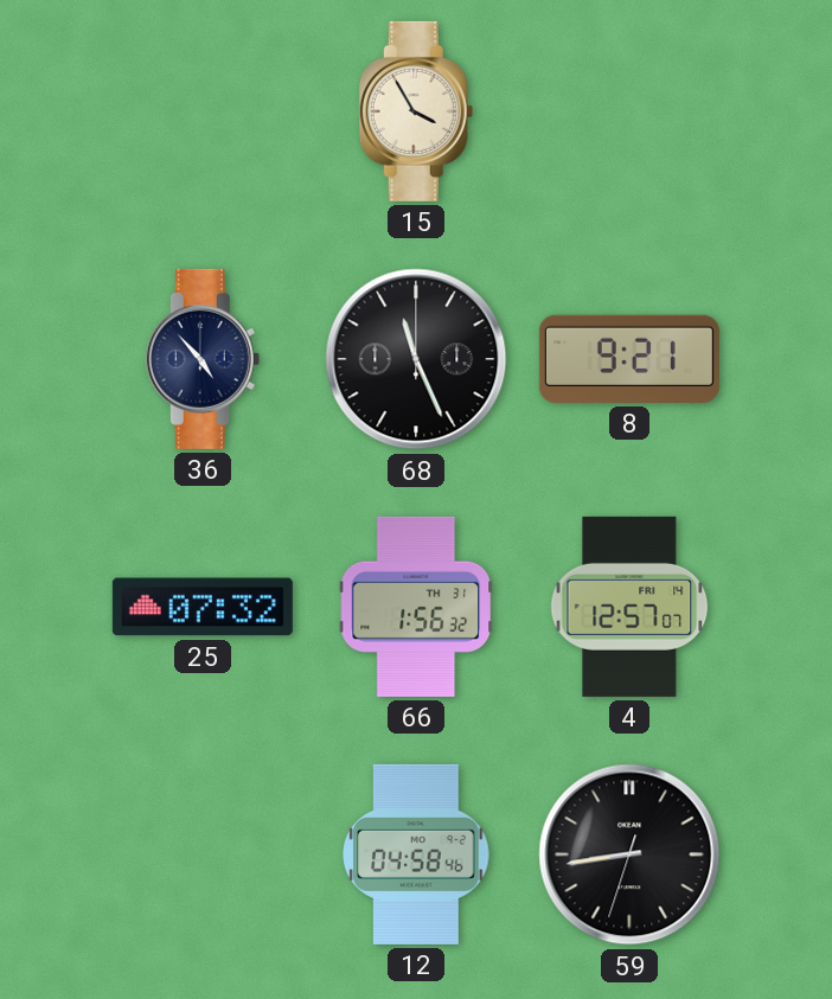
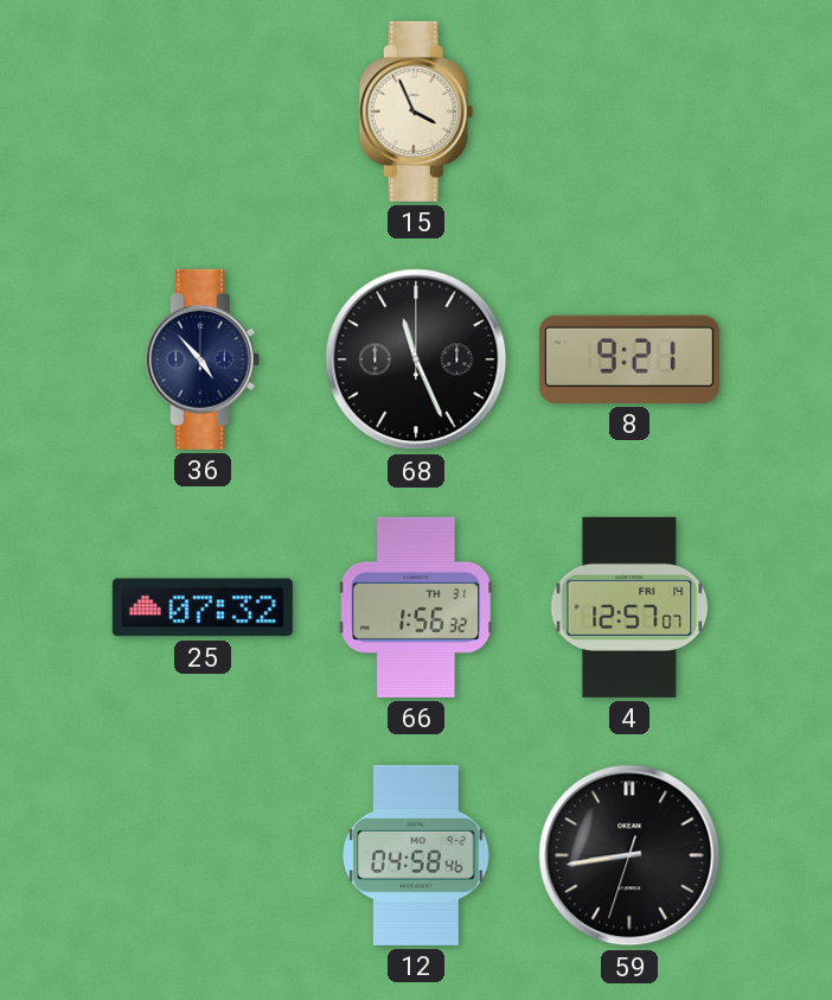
15: 3:55 -> 3:56 (416, 112)
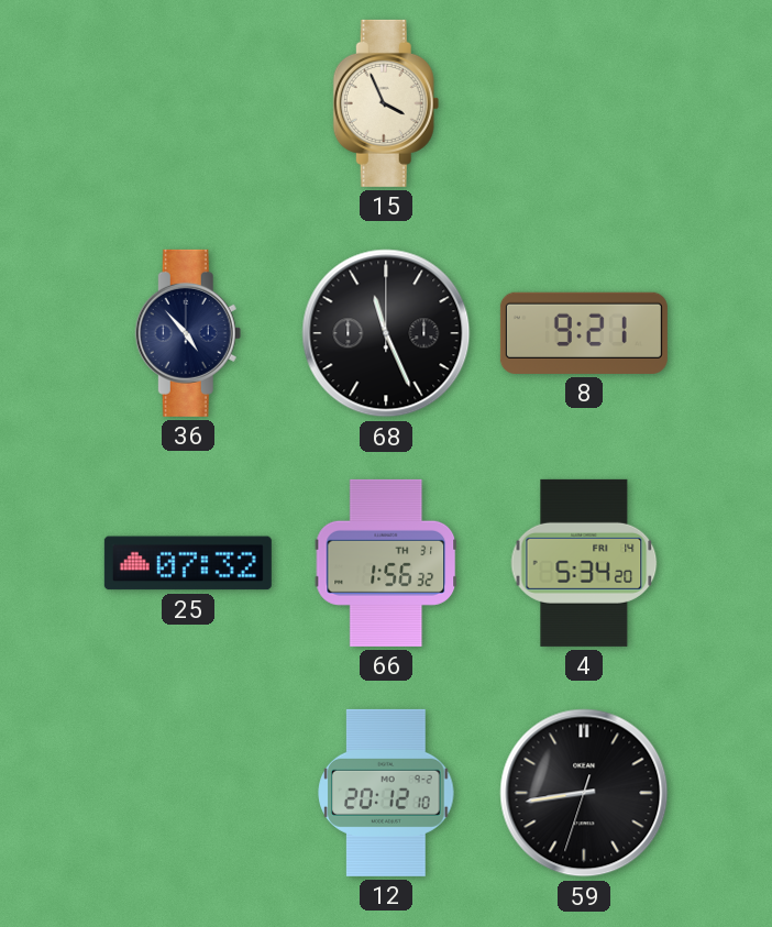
4: 12:57 -> 5:34 (584, 563)
12: 04:58 -> 20:12 (386, 793)
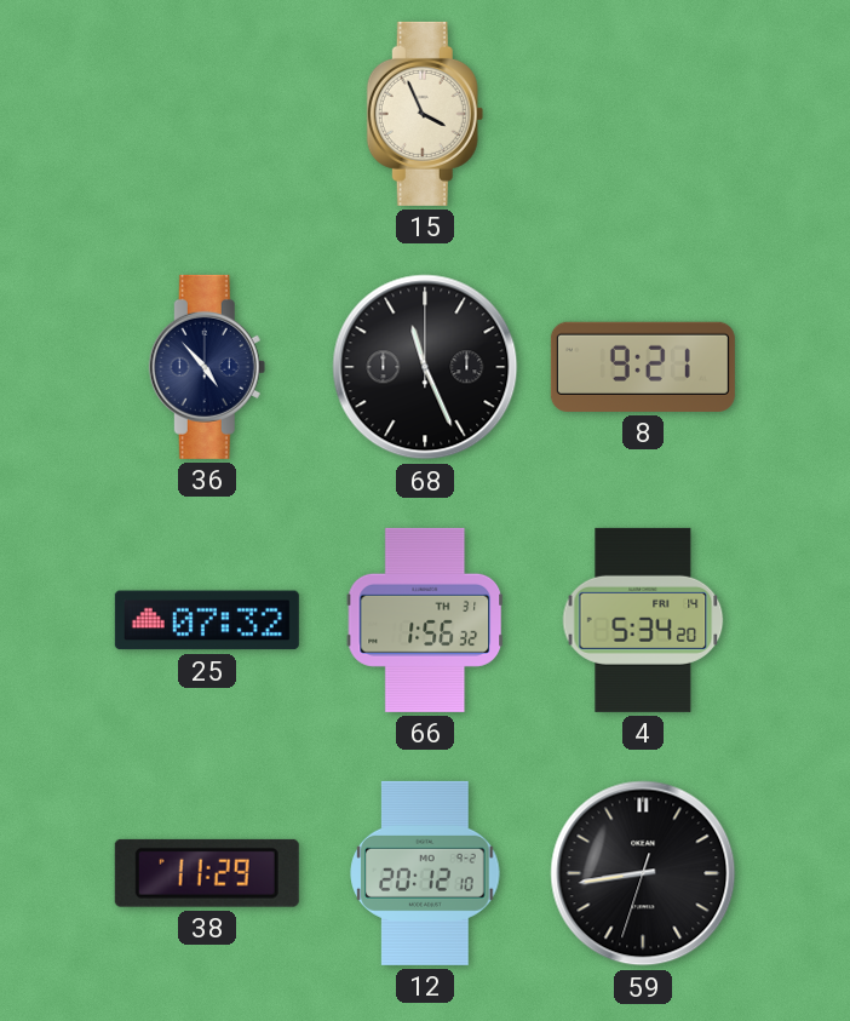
38: none -> 11:29 (207, 873)
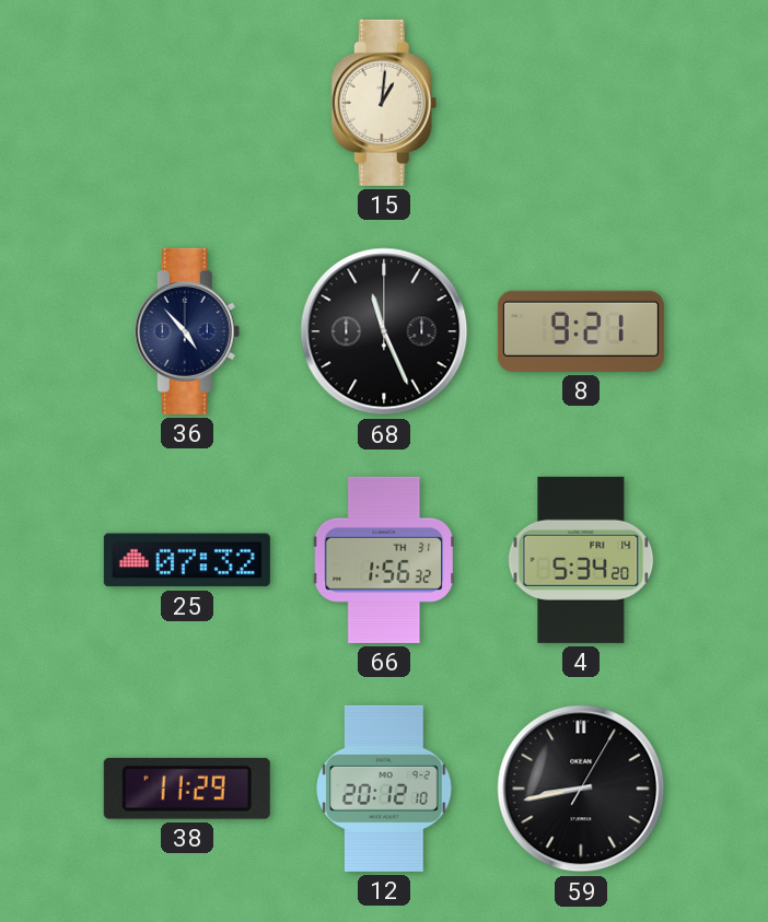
15: 3:56 -> 1:01 (384, 103)
59: 8:43:33 -> 8:43:05 (581, 789)
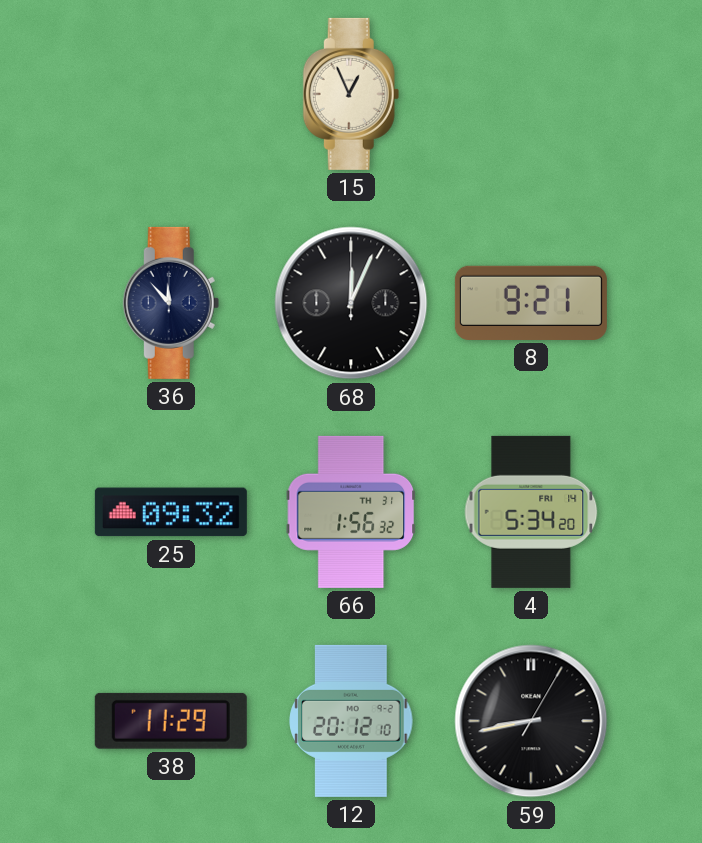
15: 1:01 -> 12:56 (351, 94)
36: 4:53 -> 11:53 (171, 303)
68: 11:26 -> 12:04 (351, 303)
25: 07:32 -> 09:32 (171, 512)
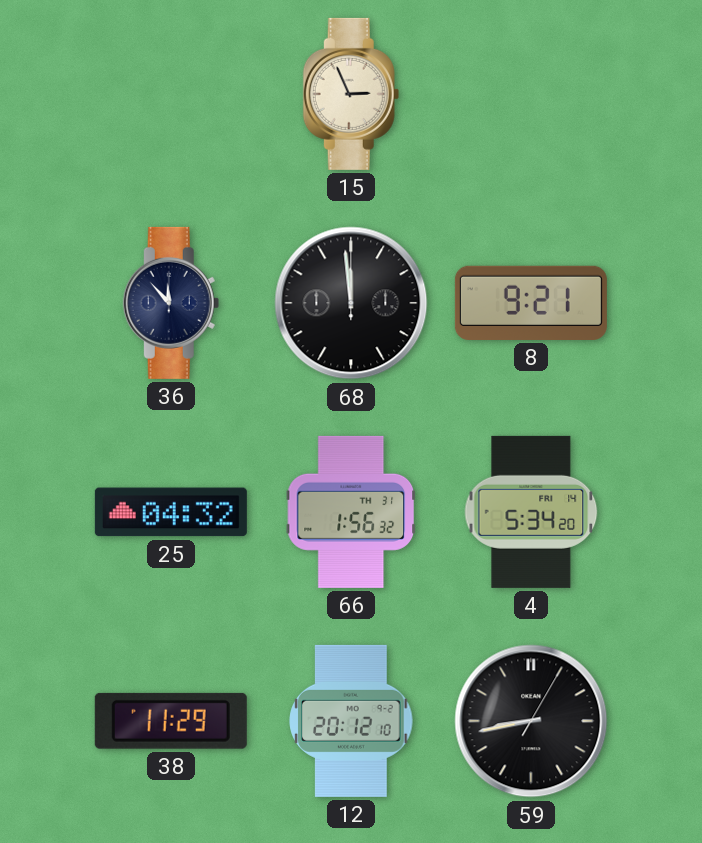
15: 12:56 -> 2:56 (351, 94)
68: 12:04 -> 11:59 (351, 303)
25: 09:32 -> 04:32 (171, 512)
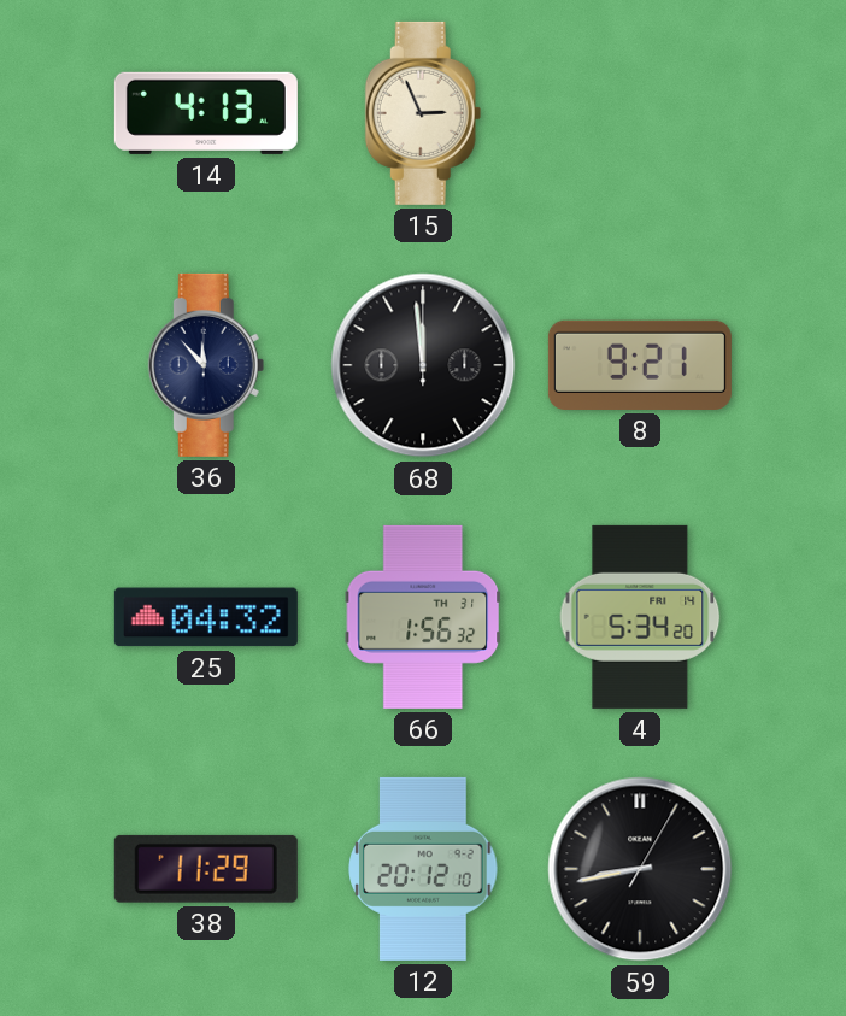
14: none -> 4:13 (206, 113)
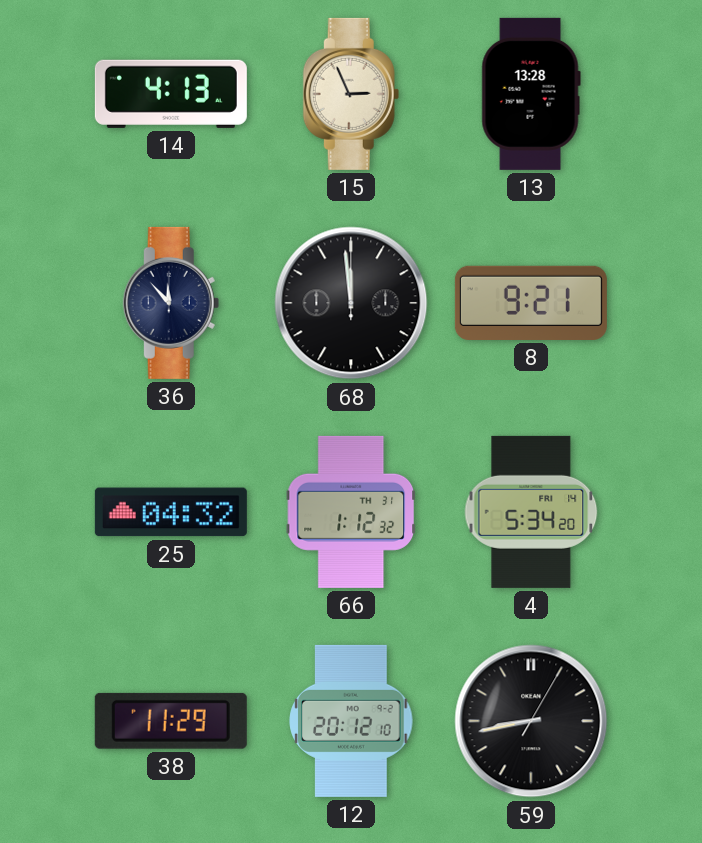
13: none -> 13:28 (531, 94)
66: 1:56 -> 1:12 (351, 512)
